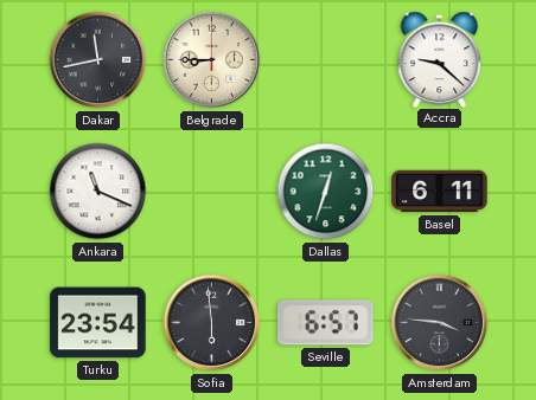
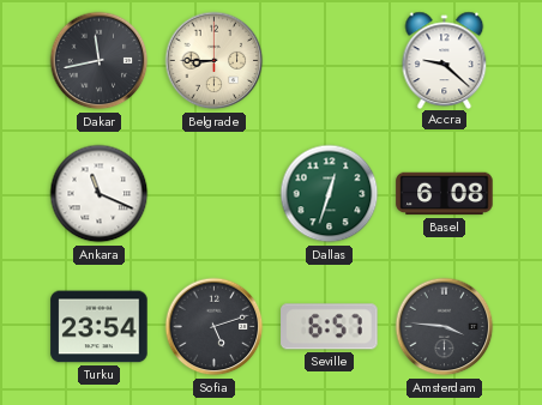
Basel: 6:11 -> 6:08 (445, 194)
Sofia: 5:59 -> 5:12 (215, 327)
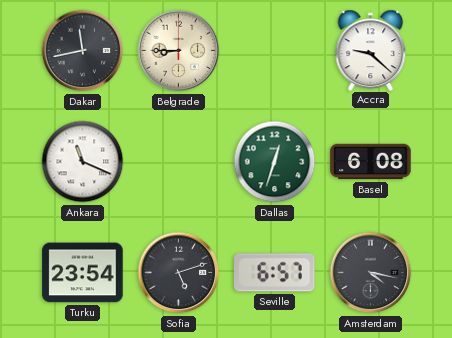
Amsterdam: 3:46 -> 4:17 (371, 273)
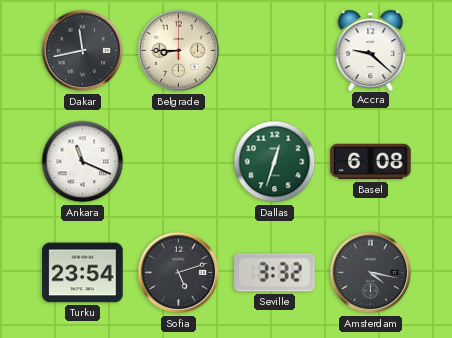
Seville: 6:57 -> 3:32 (275, 273)
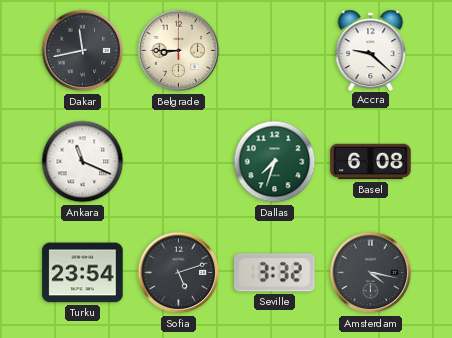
Dallas: 12:33 -> 7:33 (275, 162)
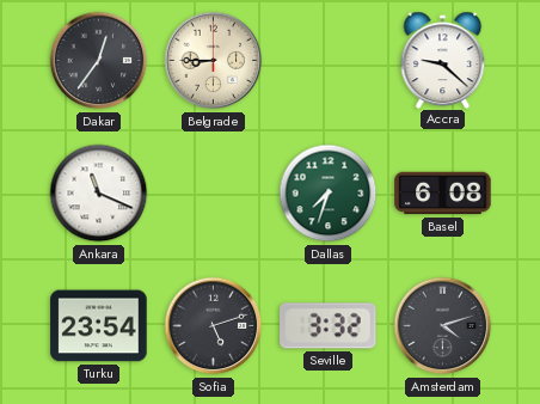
Dakar: 11:43 -> 12:36 (99, 61)
Amsterdam: 4:17 -> 4:12 (443, 326)
